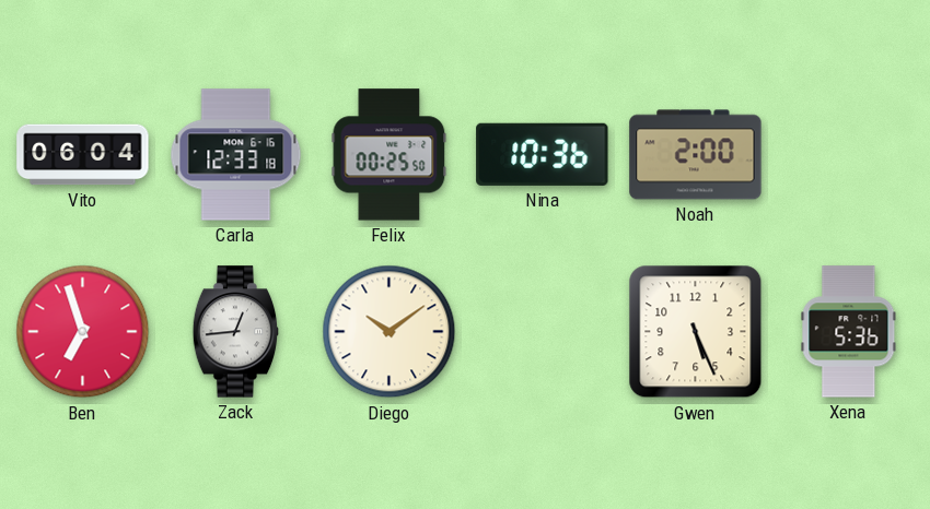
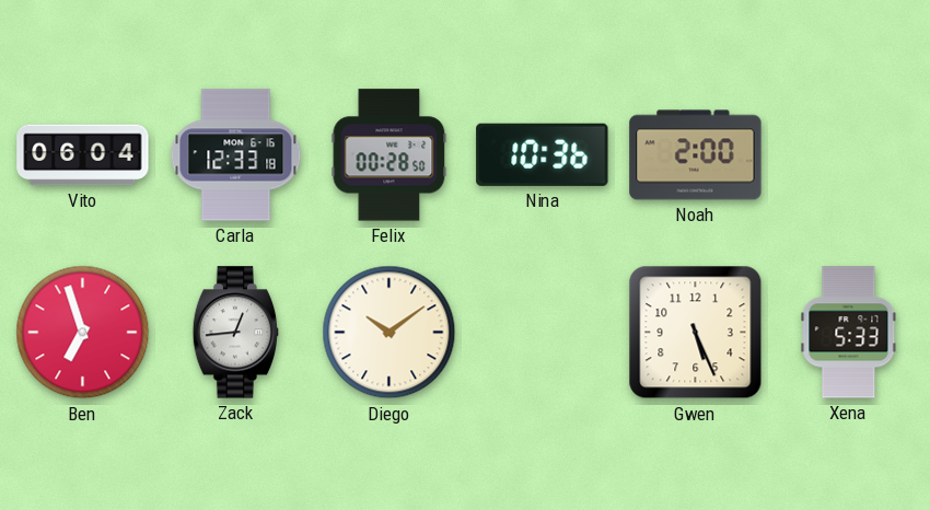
Felix: 00:25 -> 00:28 (390, 155)
Xena: 5:36 -> 5:33 (849, 333)
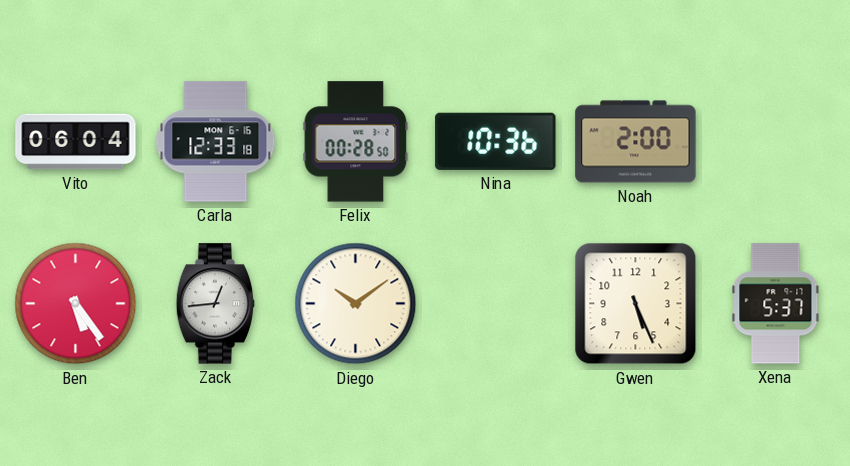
Ben: 6:57 -> 5:24 (76, 304)
Xena: 5:33 -> 5:37 (776, 304)
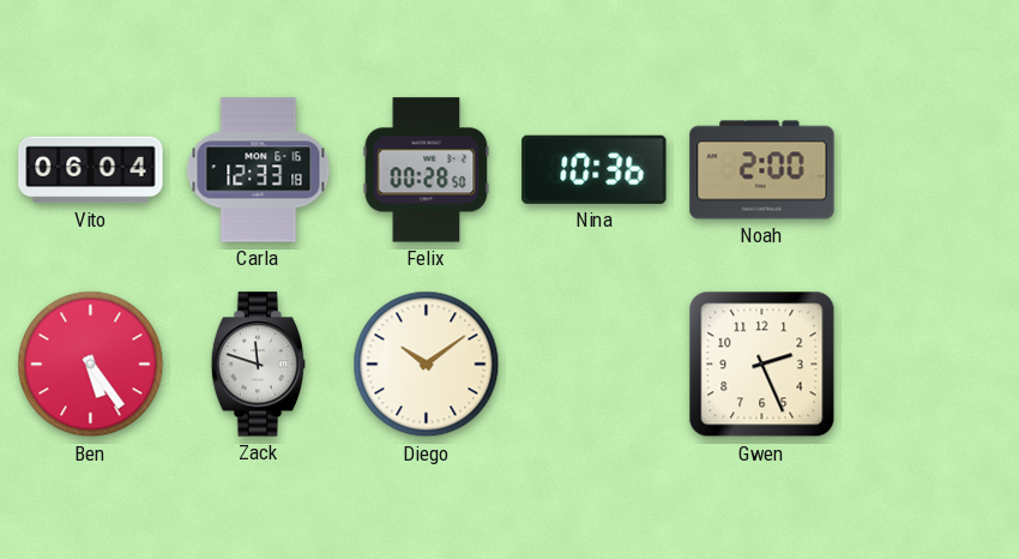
Zack: 12:44 -> 11:48 (259, 365)
Gwen: 5:26 -> 2:26 (762, 365)
Xena: 5:37 -> none (776, 304)
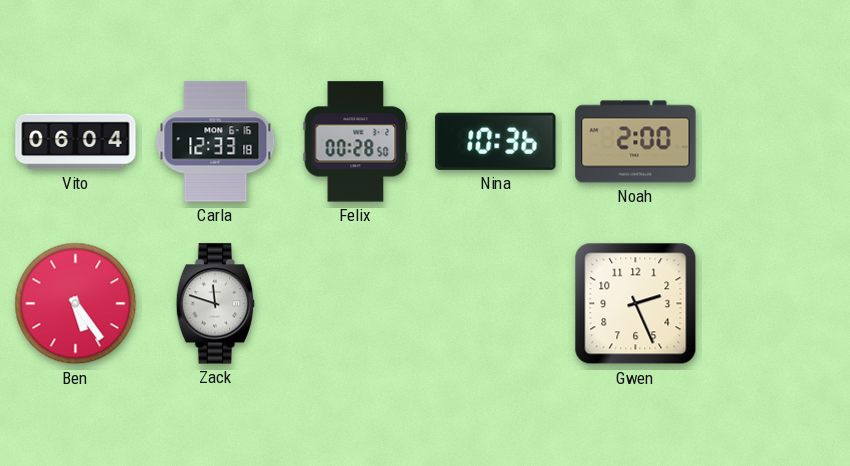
Diego: 10:09 -> none (427, 365)
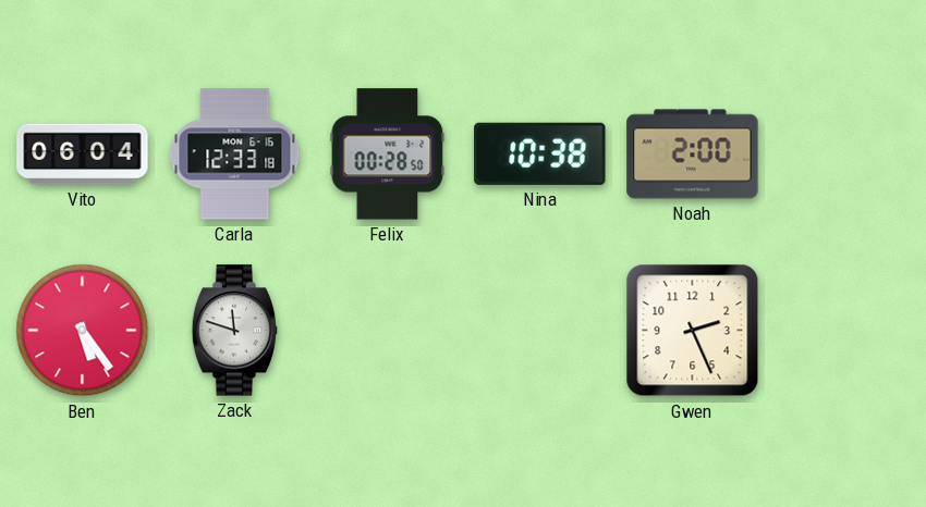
Nina: 10:36 -> 10:38 (540, 153)
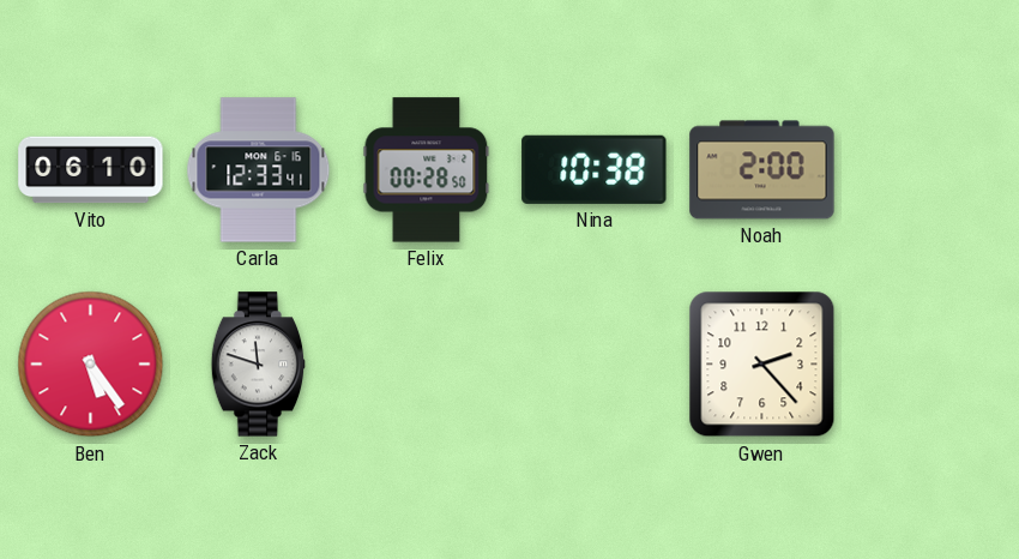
Vito: 06:04 -> 06:10 (91, 170)
Carla: 12:33:18 -> 12:33:41 (259, 170)
Gwen: 2:26 -> 2:23 (762, 365)
